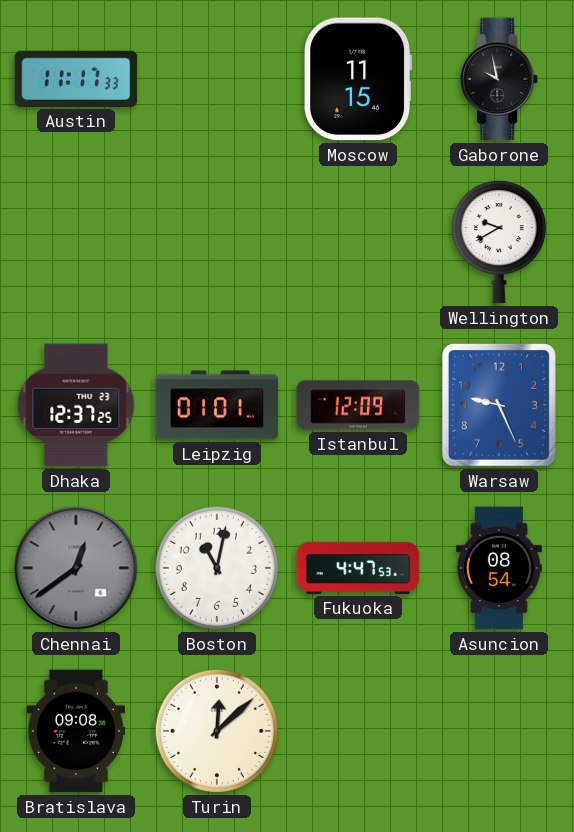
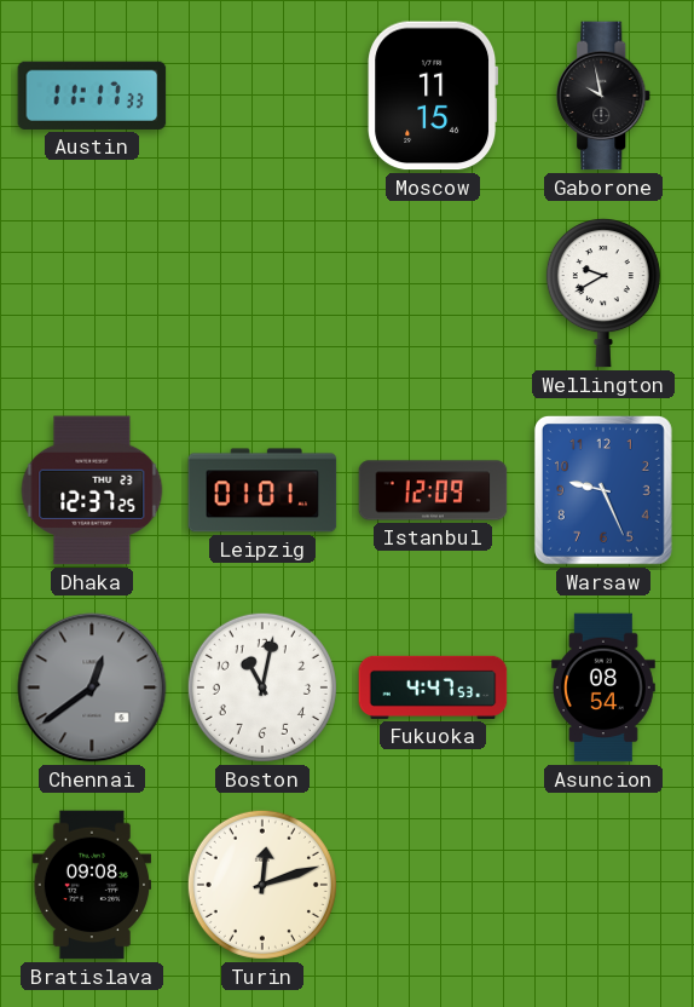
Turin: 12:08 -> 12:12 (262, 885)
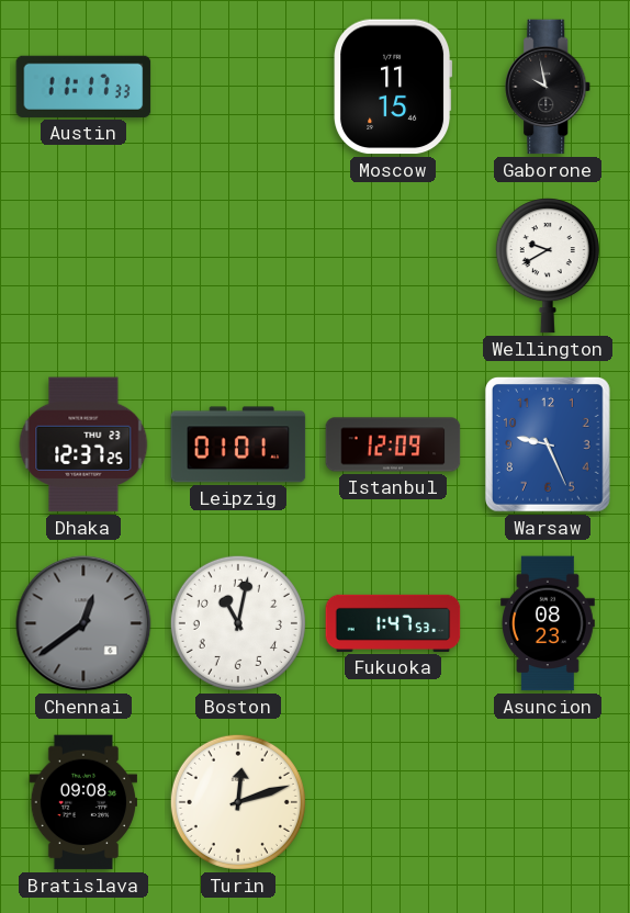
Fukuoka: 4:47 -> 1:47 (393, 623)
Asuncion: 08:54 -> 08:23 (549, 623)
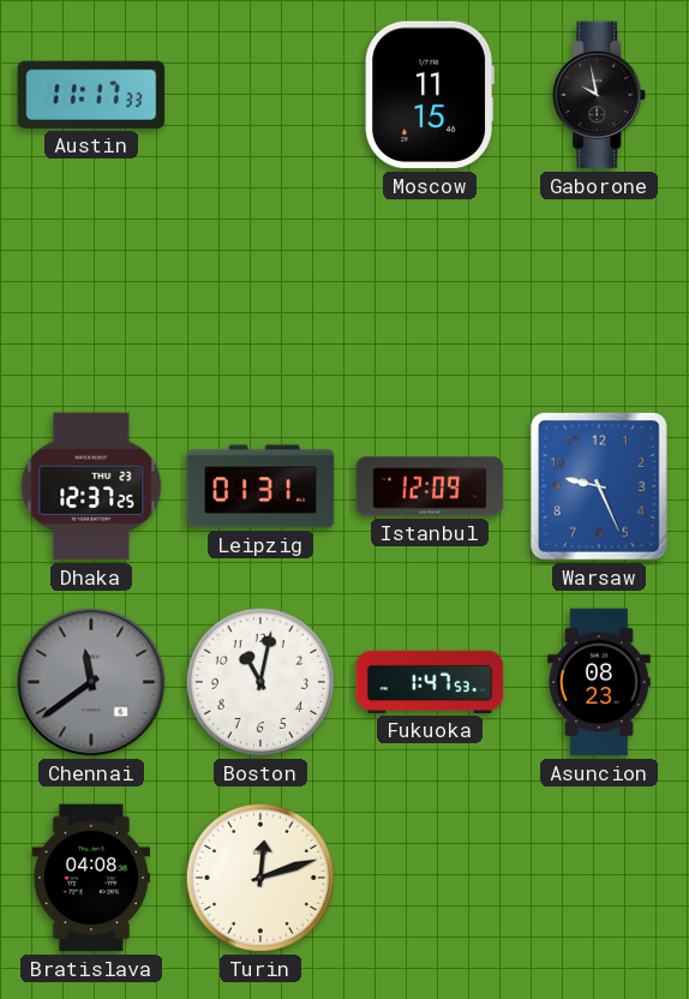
Wellington: 9:40 -> none (548, 266)
Leipzig: 01:01 -> 01:31 (260, 486)
Chennai: 12:39 -> 11:39 (91, 682)
Bratislava: 09:08 -> 04:08 (90, 878)
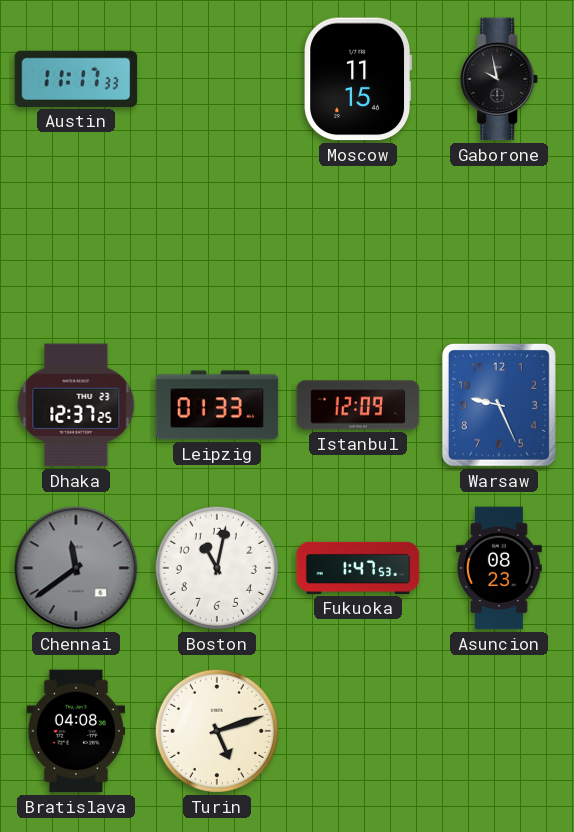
Leipzig: 01:31 -> 01:33 (217, 405)
Turin: 12:12 -> 5:12 (217, 731)
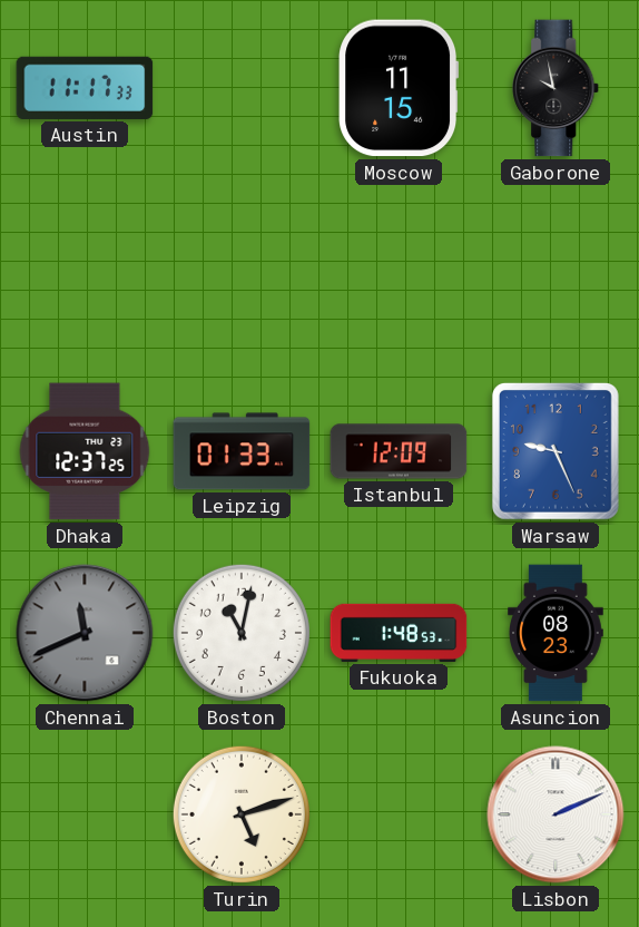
Chennai: 11:39 -> 11:41 (85, 633)
Fukuoka: 1:47 -> 1:48 (399, 633)
Bratislava: 04:08 -> none (75, 731)
Lisbon: none -> 2:11 (556, 814)
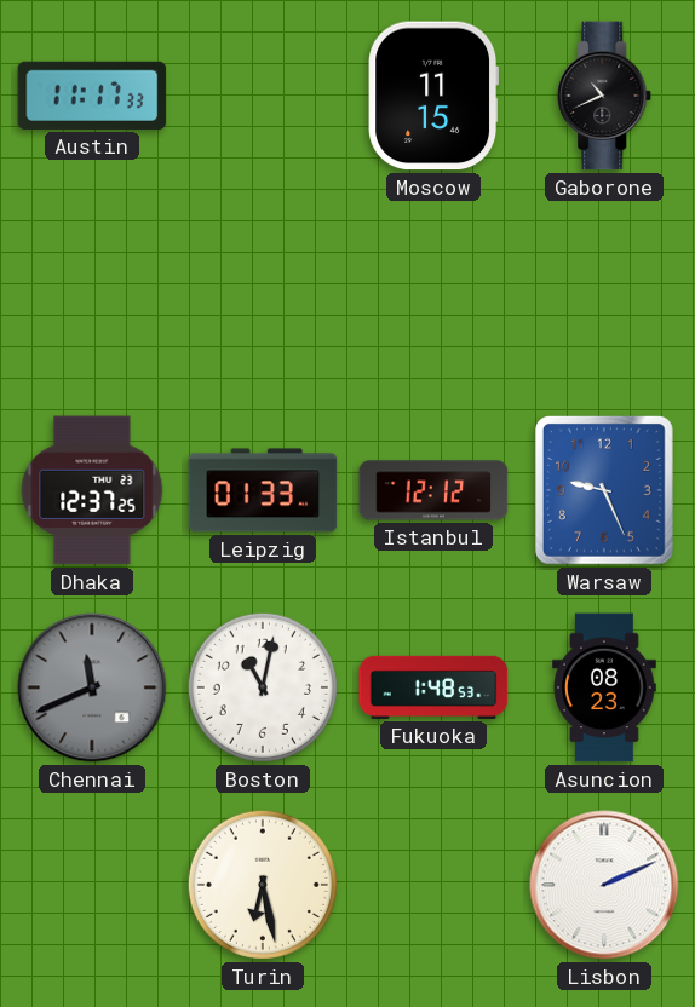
Gaborone: 9:58 -> 10:41 (605, 96)
Istanbul: 12:09 -> 12:12 (433, 490)
Turin: 5:12 -> 6:28 (263, 885)
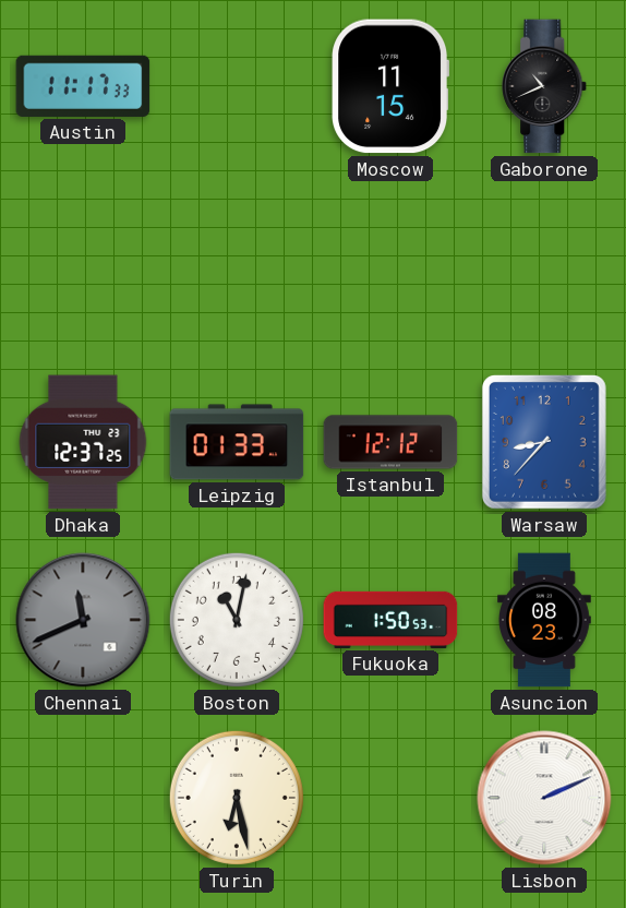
Warsaw: 9:26 -> 8:37 (544, 442)
Fukuoka: 1:48 -> 1:50 (390, 620)
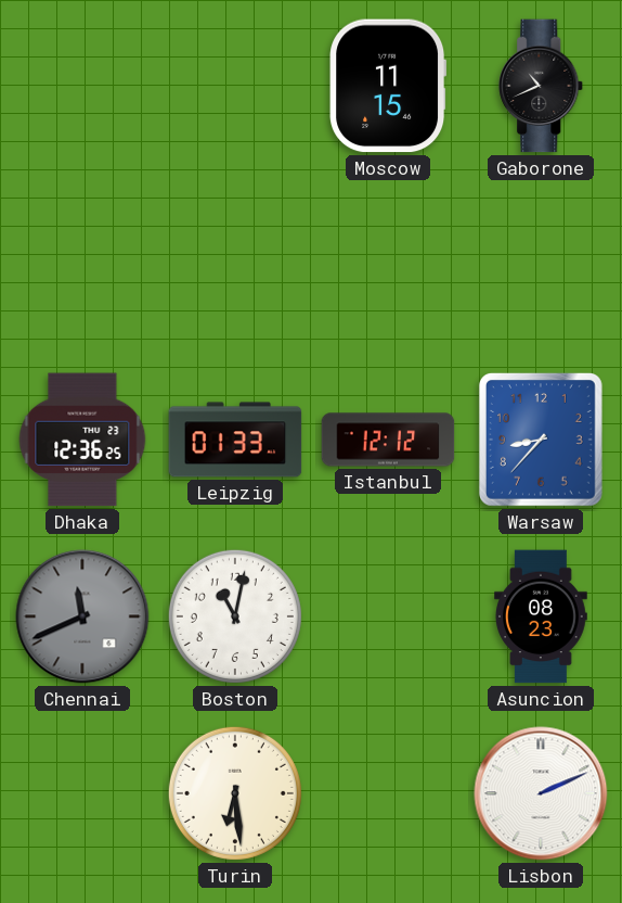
Austin: 11:17 -> none (83, 86)
Dhaka: 12:37 -> 12:36 (82, 440)
Fukuoka: 1:50 -> none (390, 620)
Turin: 6:28 -> 6:29 (235, 793)
